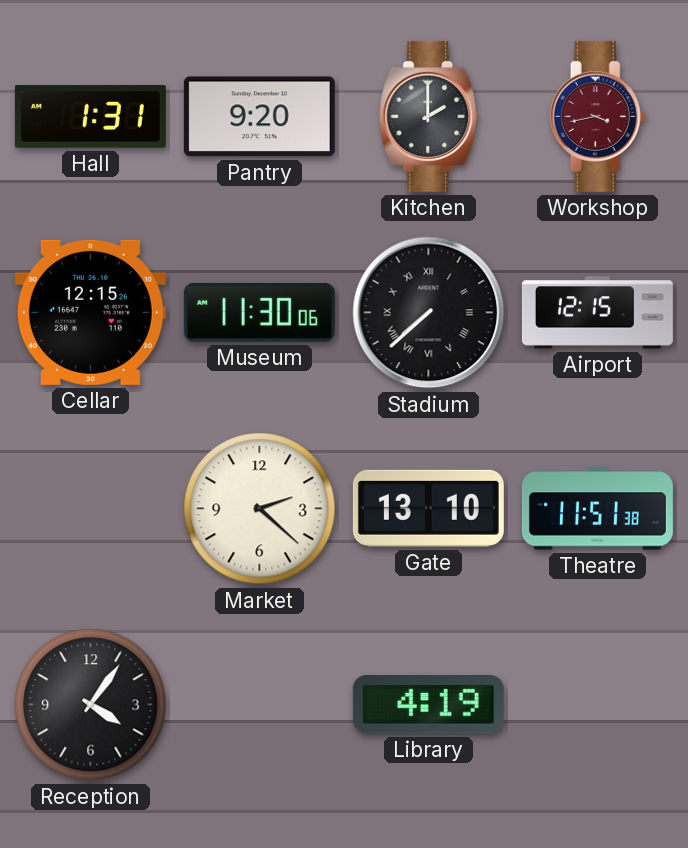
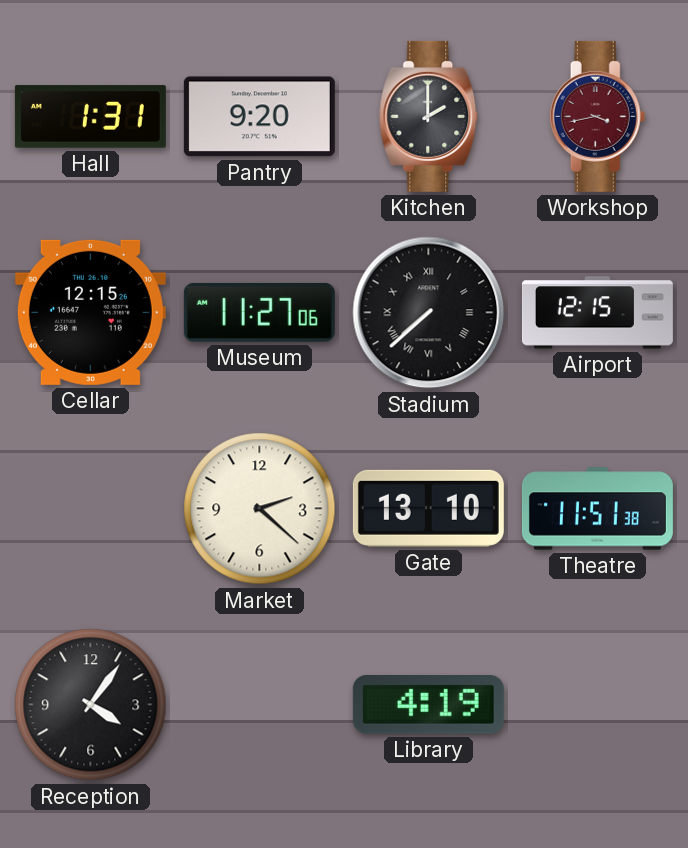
Museum: 11:30 -> 11:27 (259, 312)
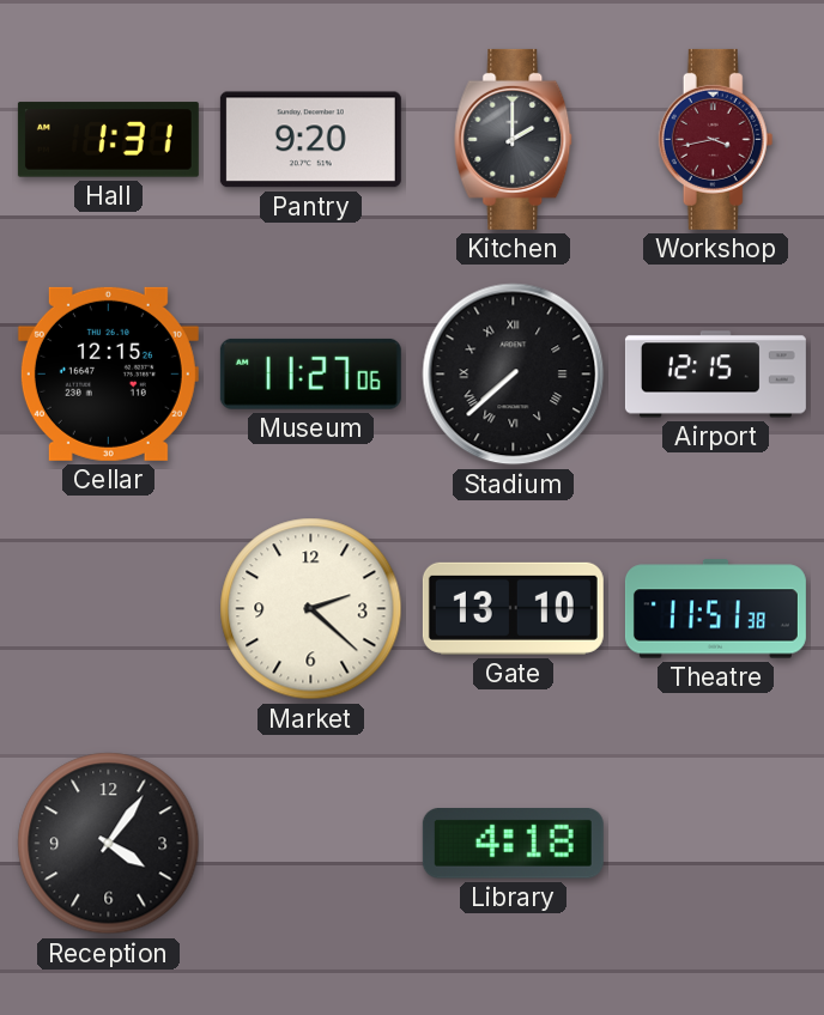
Library: 4:19 -> 4:18 (513, 844)
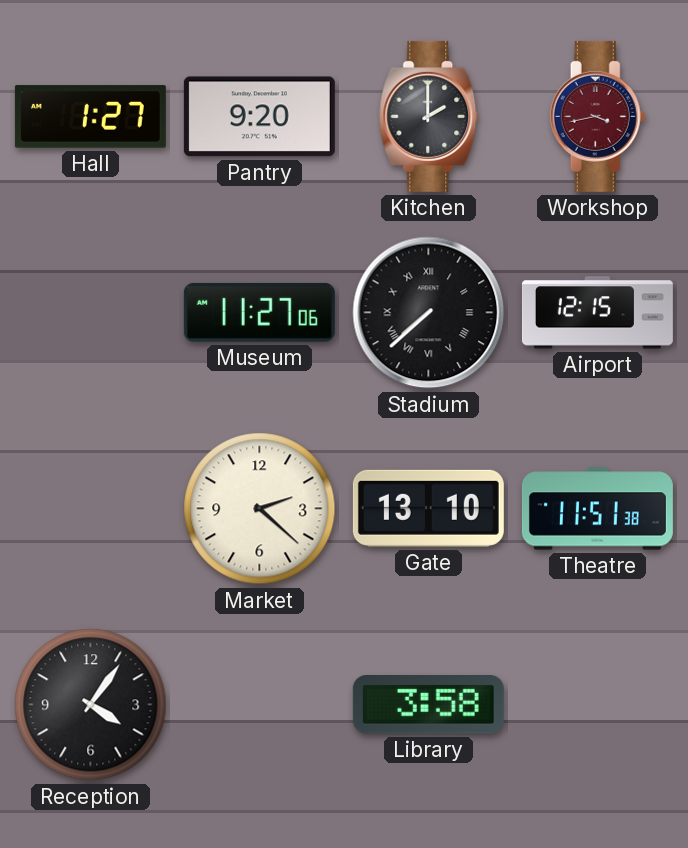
Hall: 1:31 -> 1:27 (90, 117)
Cellar: 12:15 -> none (108, 373)
Library: 4:18 -> 3:58 (428, 705)
